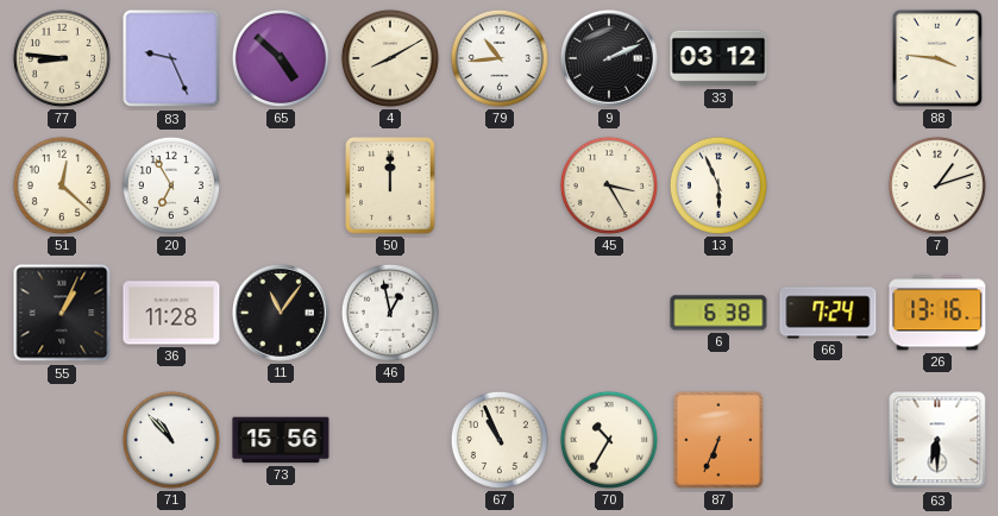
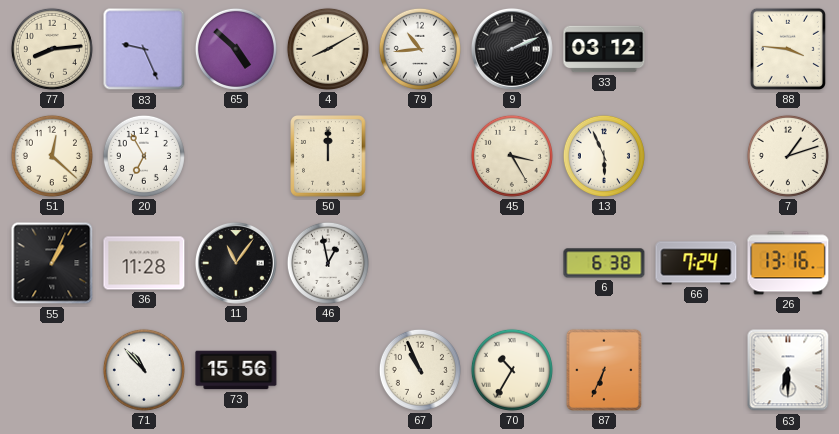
77: 8:46 -> 8:14 (52, 49)
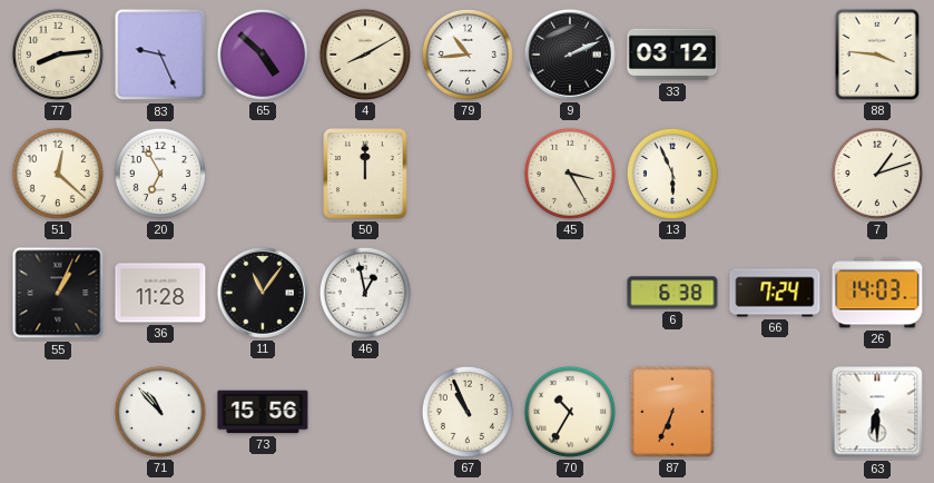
26: 13:16 -> 14:03 (877, 293)
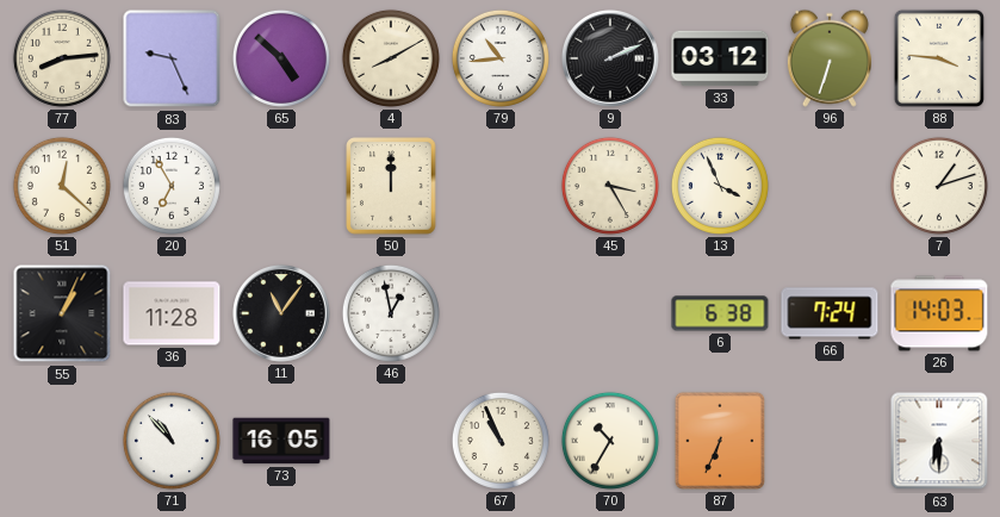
96: none -> 6:33 (830, 58)
13: 5:56 -> 3:56 (720, 186)
73: 15:56 -> 16:05 (281, 441)
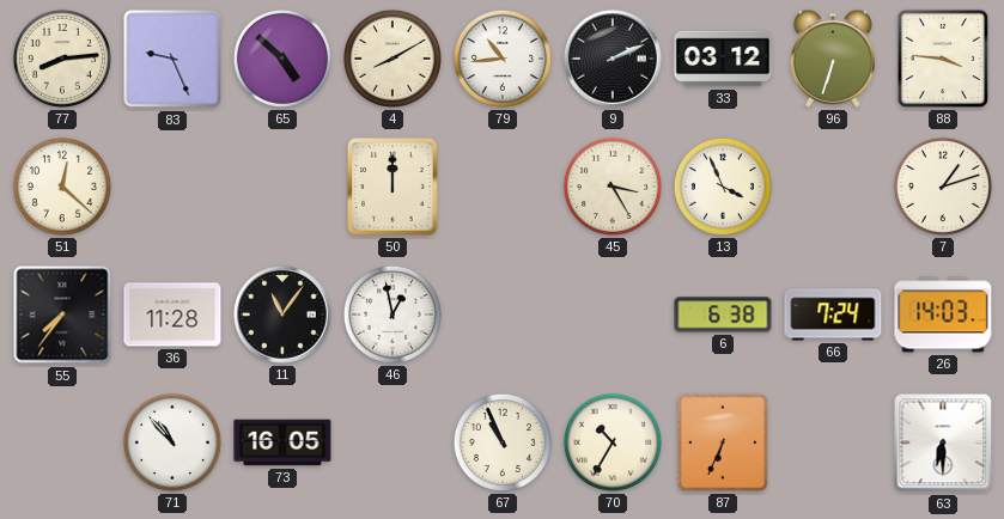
20: 6:55 -> none (172, 186)
55: 1:04 -> 7:36 (62, 315)
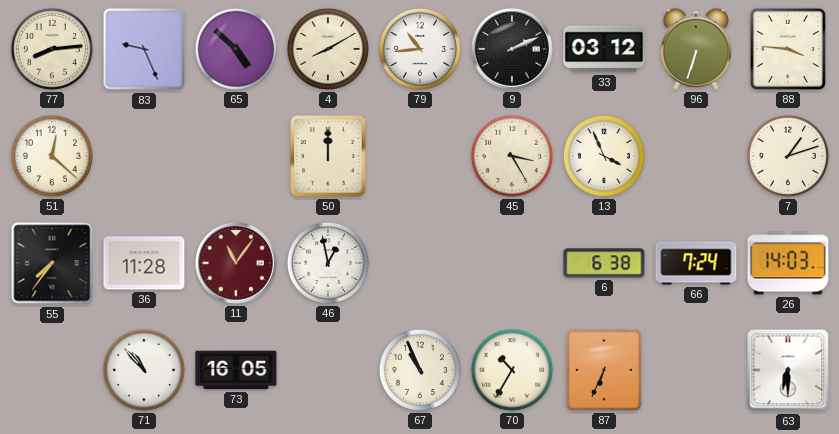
11 dial: black -> burgundy (236, 263)
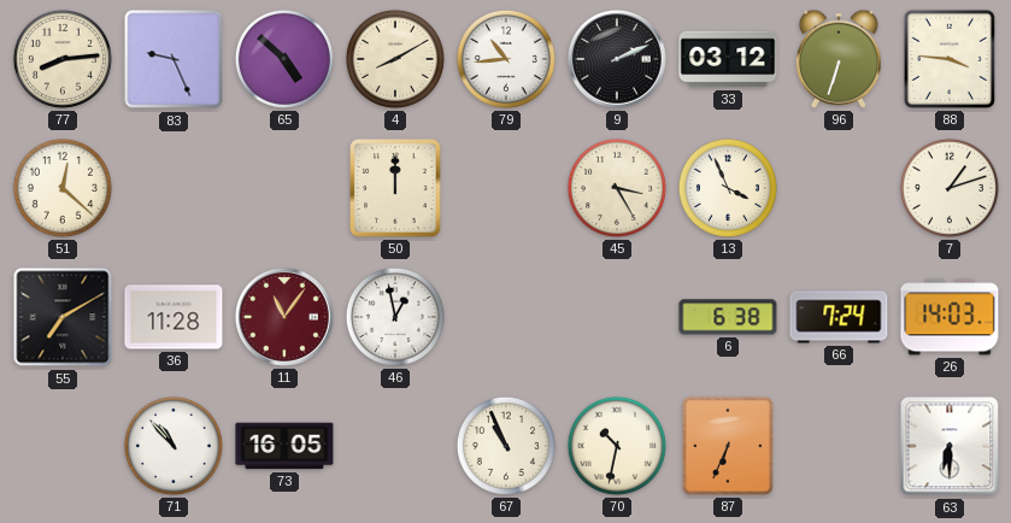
55: 7:36 -> 7:10 (63, 317)
70: 10:35 -> 10:32 (617, 446)
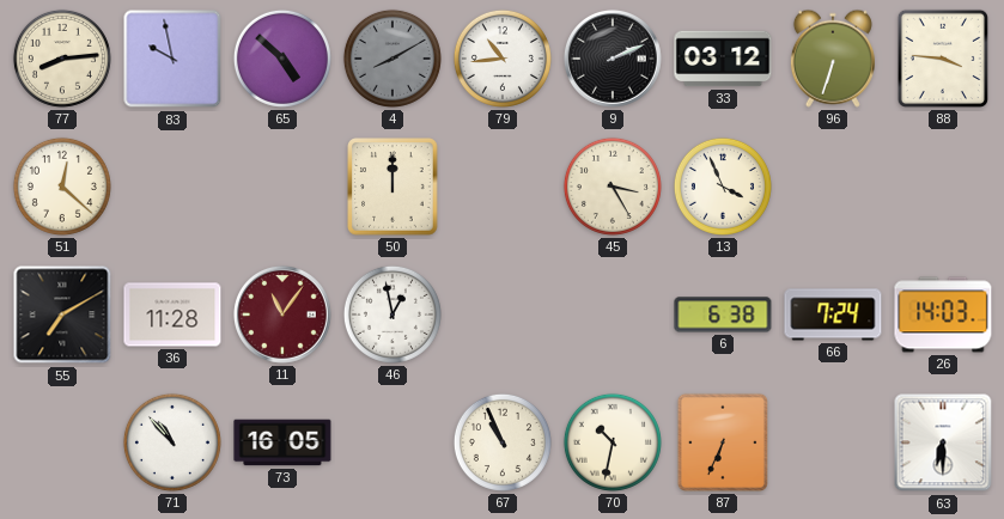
83: 9:26 -> 9:58 (172, 59)
4 dial: cream -> grey (393, 59)
7: 1:12 -> none (950, 188)
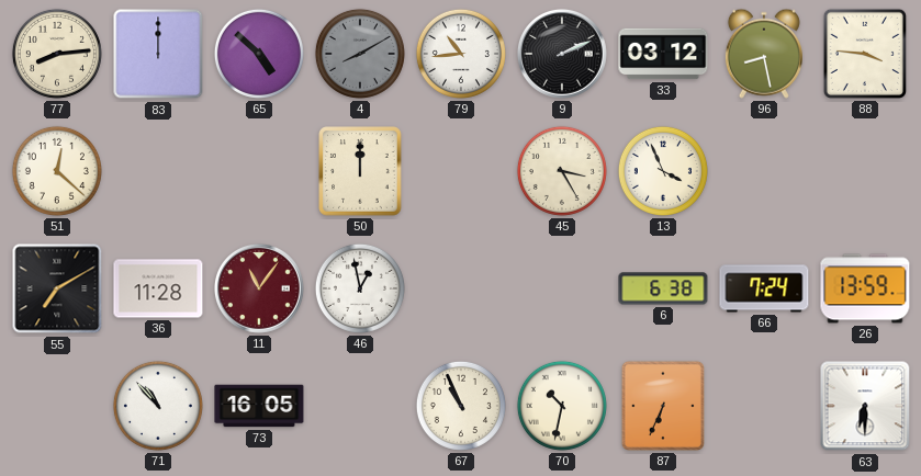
83: 9:58 -> 12:00 (158, 54)
96: 6:33 -> 8:28 (764, 54)
26: 14:03 -> 13:59 (865, 288)
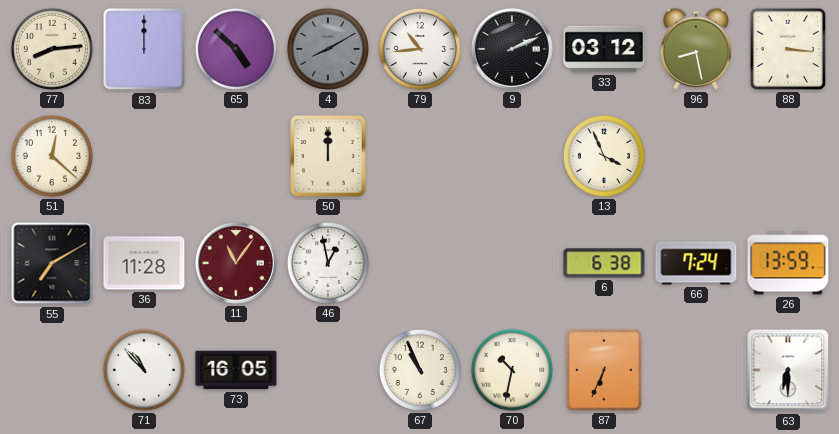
88: 3:46 -> 3:16 (788, 49)
45: 3:25 -> none (562, 171)
